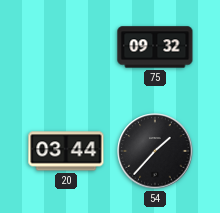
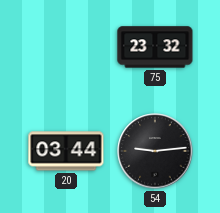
75: 09:32 -> 23:32 (155, 47)
54: 1:37 -> 9:14 (155, 151)
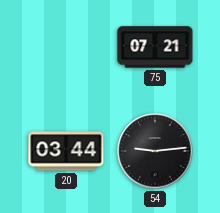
75: 23:32 -> 07:21 (155, 47)
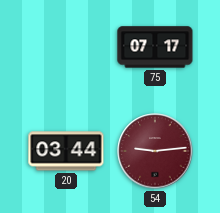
75: 07:21 -> 07:17 (155, 47)
54 dial: black -> burgundy (155, 151)
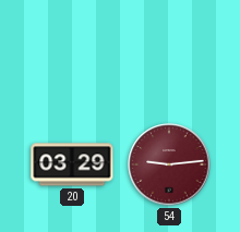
75: 07:17 -> none (155, 47)
20: 03:44 -> 03:29 (72, 164)
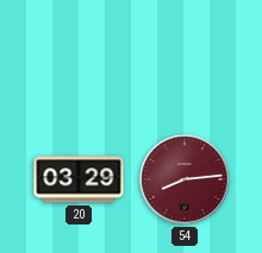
54: 9:14 -> 8:14 (185, 179)
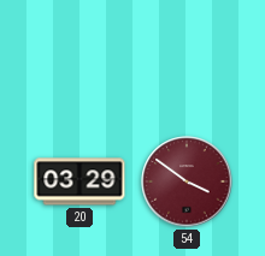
54: 8:14 -> 3:51 (187, 181)
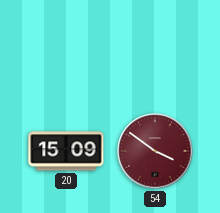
20: 03:29 -> 15:09 (66, 151)
